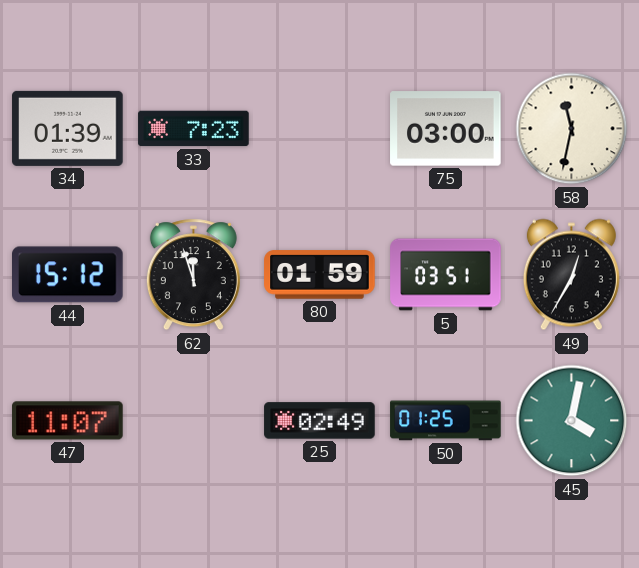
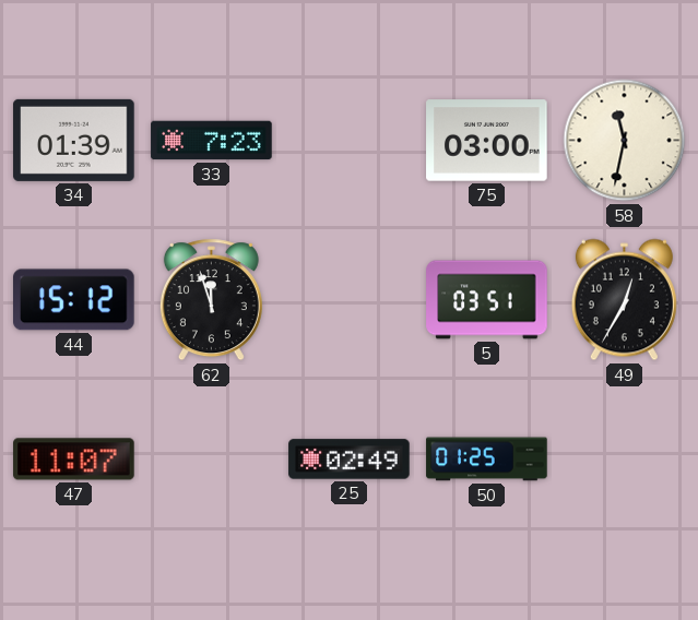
80: 01:59 -> none (320, 275)
45: 4:02 -> none (572, 421)
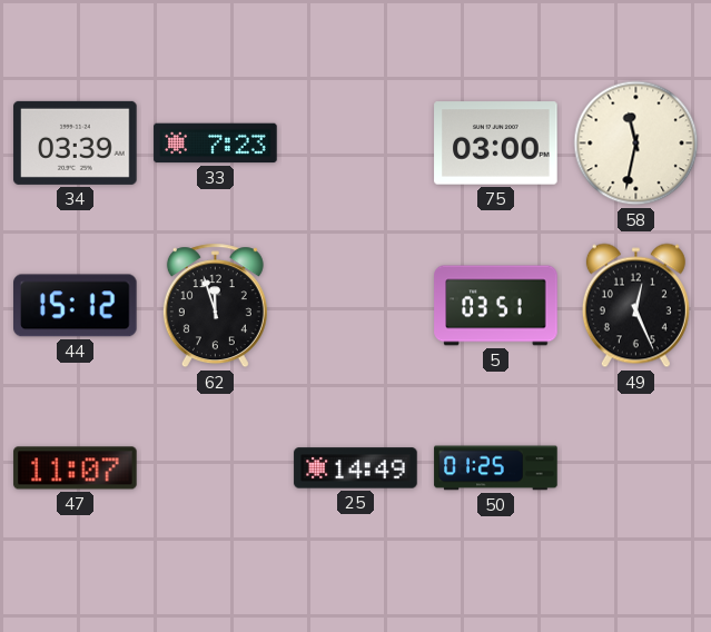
34: 01:39 -> 03:39 (76, 142)
49: 12:35 -> 12:26 (635, 306)
25: 02:49 -> 14:49 (356, 468)
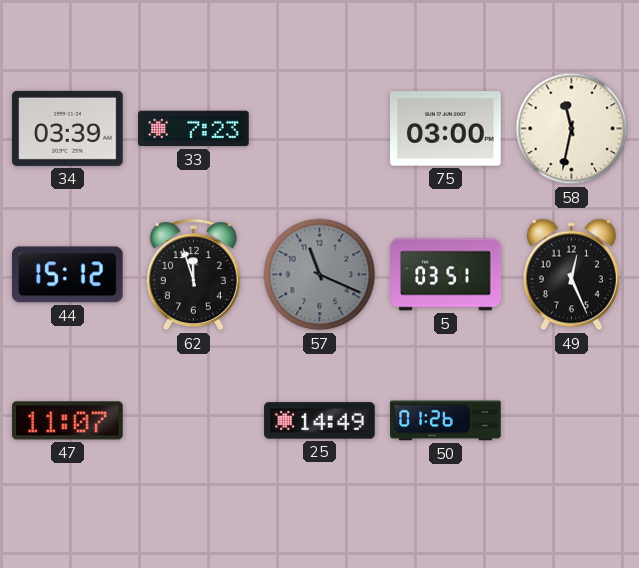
57: none -> 11:19 (320, 275)
50: 01:25 -> 01:26 (446, 421)
